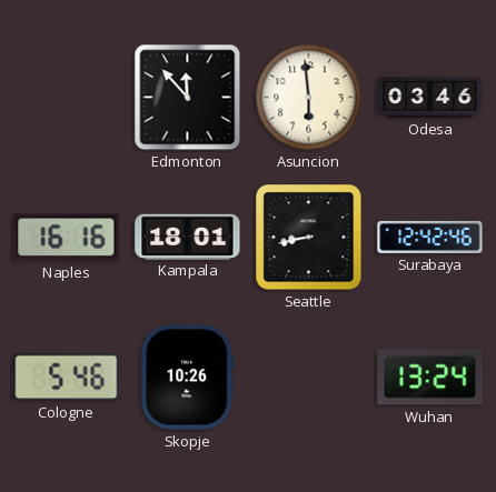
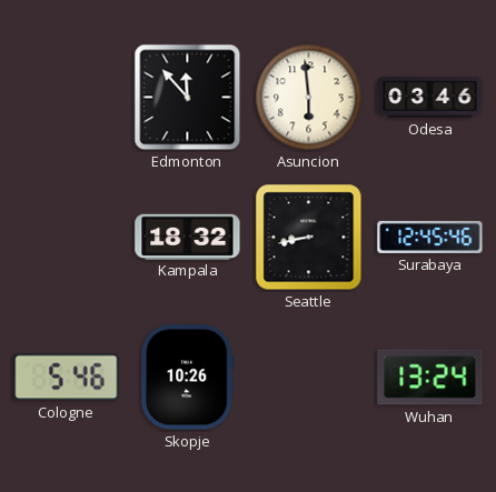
Naples: 16:16 -> none (67, 238)
Kampala: 18:01 -> 18:32 (188, 237)
Surabaya: 12:42 -> 12:45 (430, 237)
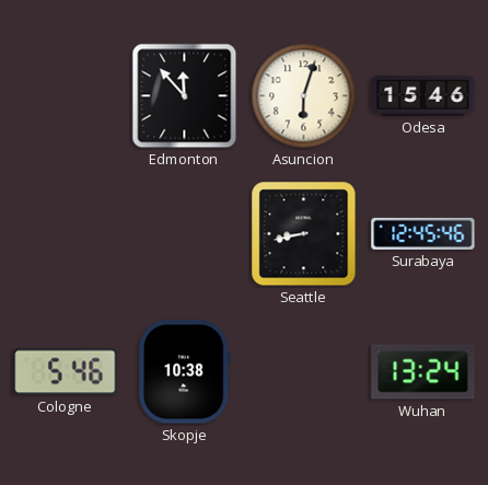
Asuncion: 5:59 -> 6:03 (304, 96)
Odesa: 03:46 -> 15:46 (423, 95)
Kampala: 18:32 -> none (188, 237)
Skopje: 10:26 -> 10:38 (185, 372)
